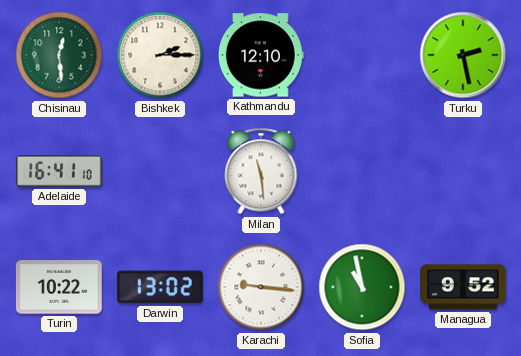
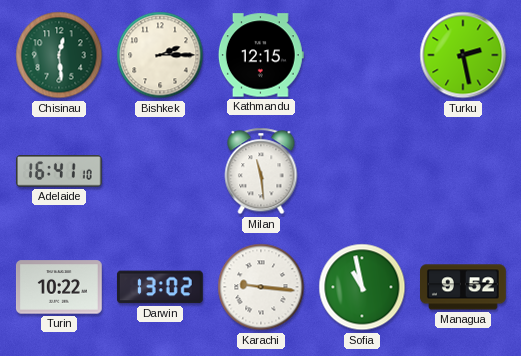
Kathmandu: 12:10 -> 12:15 (261, 55)
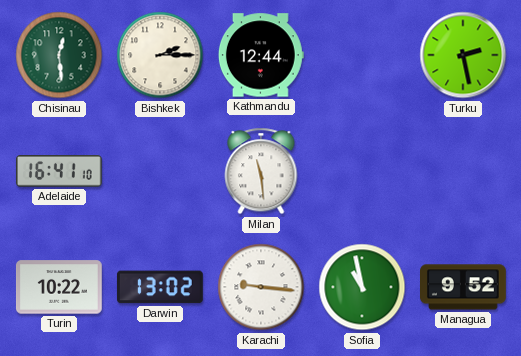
Kathmandu: 12:15 -> 12:44 (261, 55)
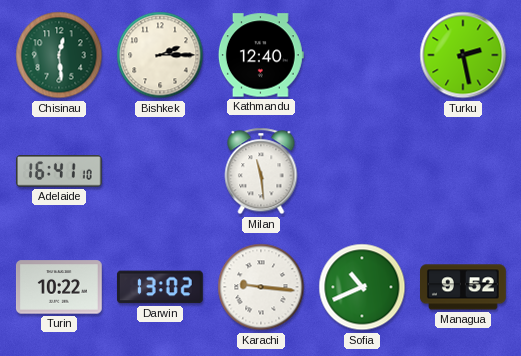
Kathmandu: 12:44 -> 12:40 (261, 55)
Sofia: 10:58 -> 10:41 (362, 287)
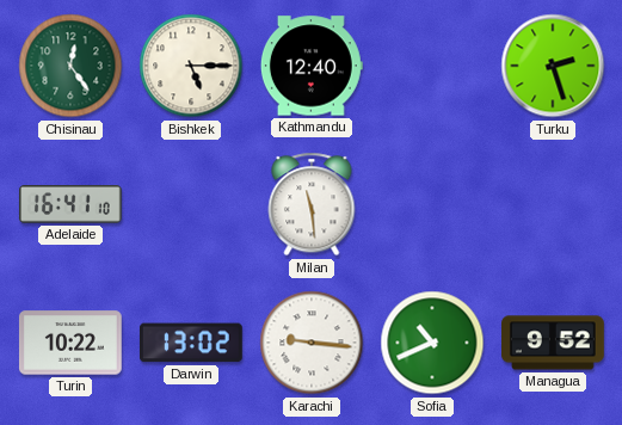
Chisinau: 12:29 -> 12:24 (70, 66)
Bishkek: 2:15 -> 5:15 (191, 66)
Turku: 2:28 -> 2:27 (553, 66)
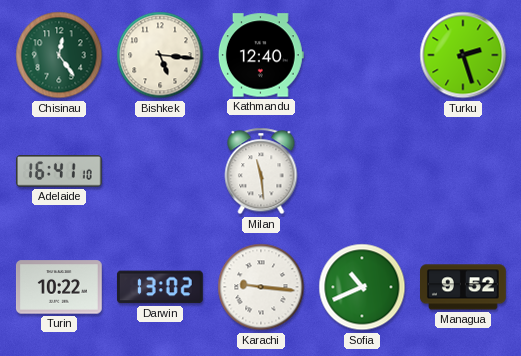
Bishkek: 5:15 -> 5:16 (160, 55)
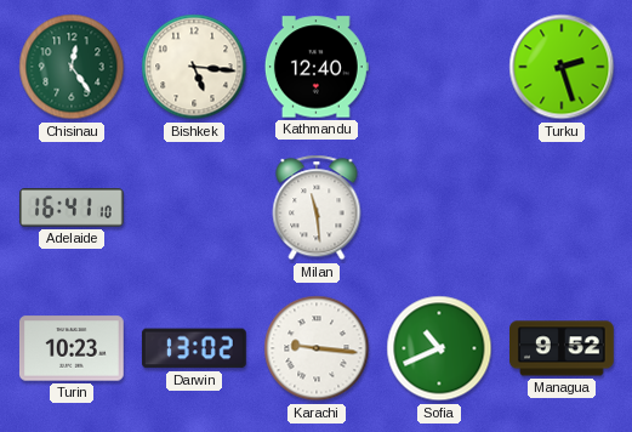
Turin: 10:22 -> 10:23 (72, 348)
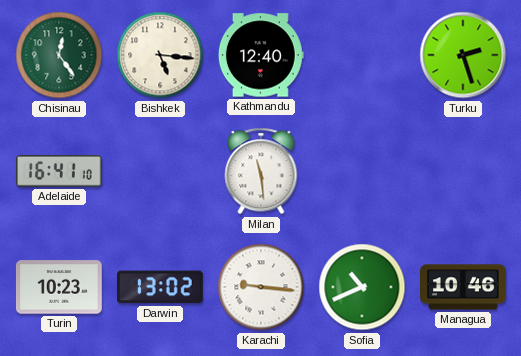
Managua: 9:52 -> 10:46 (464, 287)
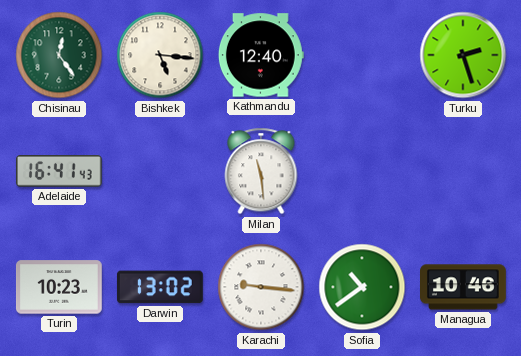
Adelaide: 16:41:10 -> 16:41:43 (59, 172)
Sofia: 10:41 -> 10:39 (362, 287)
